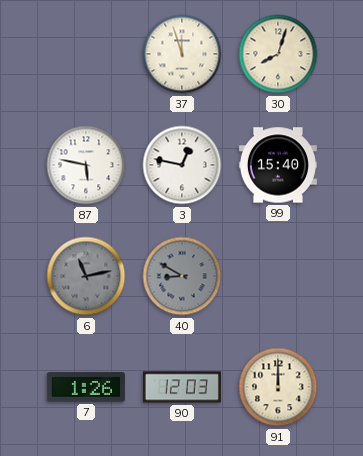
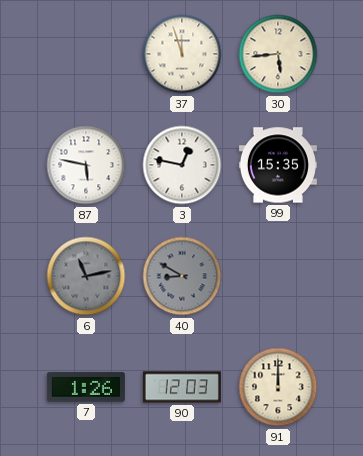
30: 8:03 -> 5:44 (278, 54)
99: 15:40 -> 15:35 (278, 165)
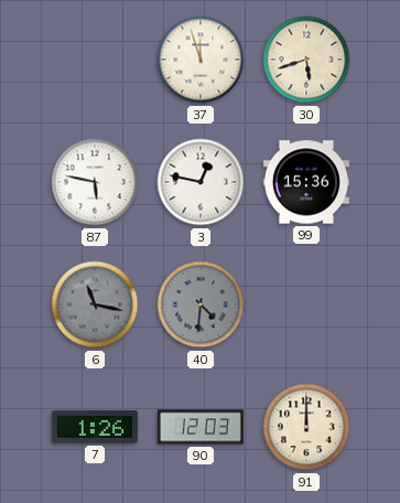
30: 5:44 -> 5:42 (306, 60)
99: 15:35 -> 15:36 (306, 182)
6: 11:13 -> 11:17 (95, 304)
40: 8:50 -> 4:31 (201, 304)
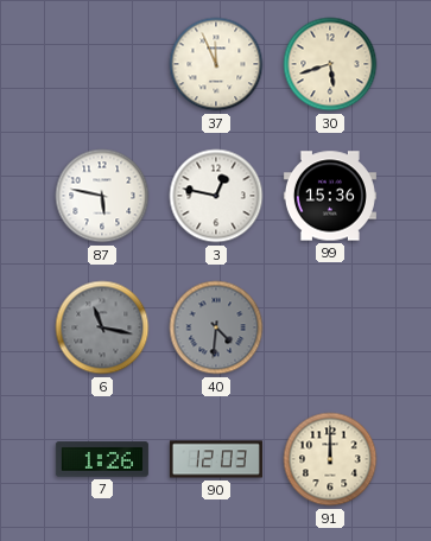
37: 11:57 -> 11:56 (216, 64)
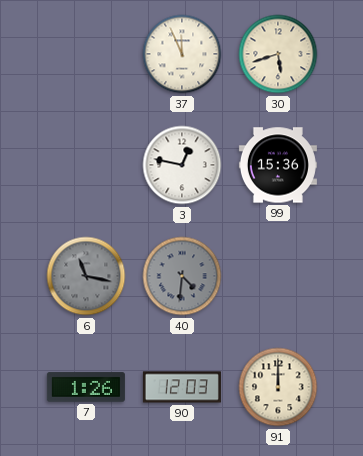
87: 5:47 -> none (102, 196)
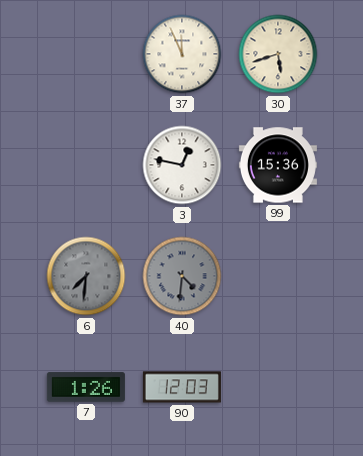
6: 11:17 -> 7:31 (86, 276)
91: 12:00 -> none (278, 387)
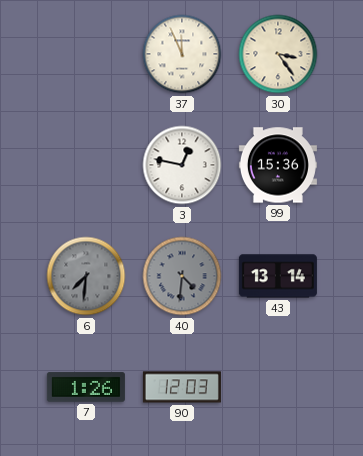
30: 5:42 -> 3:24 (278, 54)
43: none -> 13:14 (278, 276)
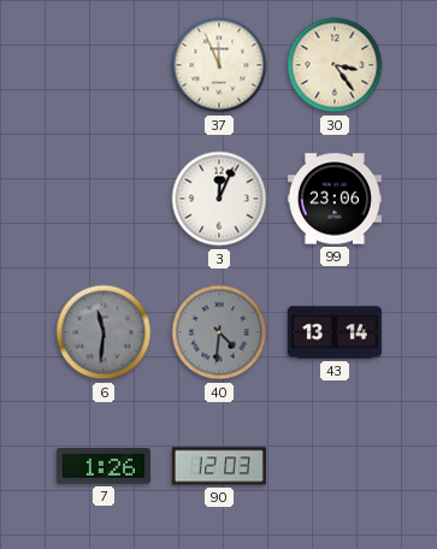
3: 12:47 -> 12:04 (219, 199)
99: 15:36 -> 23:06 (335, 199)
6: 7:31 -> 11:31 (104, 332)
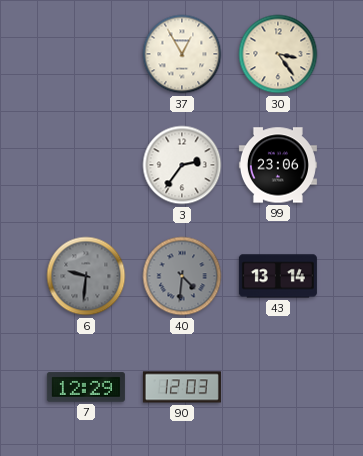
37: 11:56 -> 12:55 (182, 54)
3: 12:04 -> 2:36 (182, 165)
6: 11:31 -> 9:31 (86, 276)
7: 1:26 -> 12:29 (86, 387)
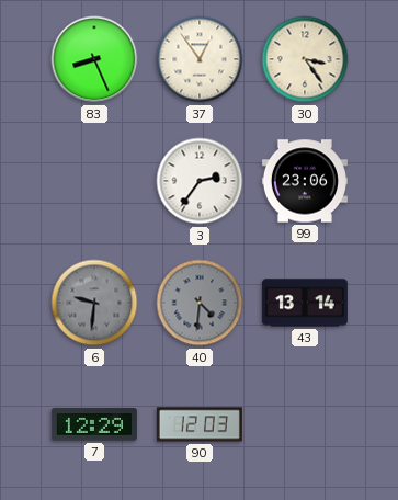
83: none -> 8:26 (94, 59)
37: 12:55 -> 12:54 (200, 59)
